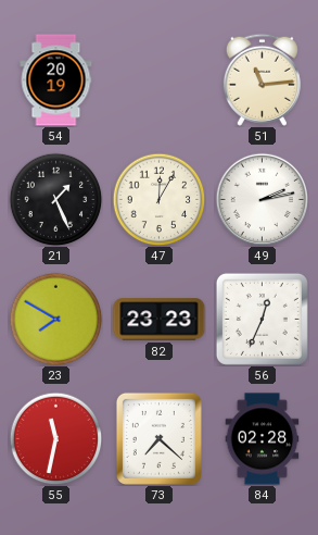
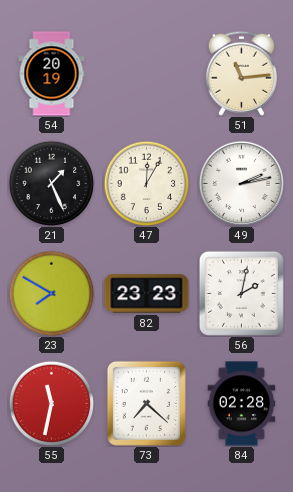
56: 12:34 -> 2:02 (241, 293)
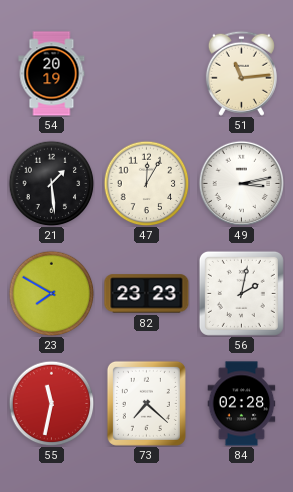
21: 1:26 -> 1:29 (51, 183)
49: 2:13 -> 3:13 (241, 183)
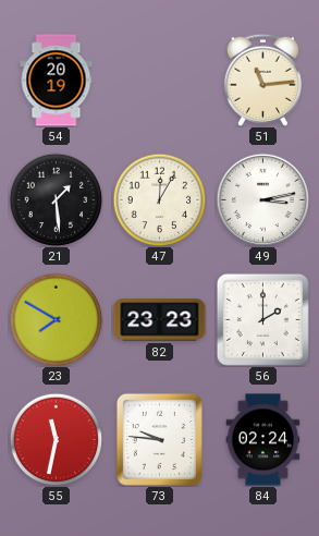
56: 2:02 -> 2:00 (262, 319)
73: 7:22 -> 9:46 (159, 439)
84: 02:28 -> 02:24 (263, 440)
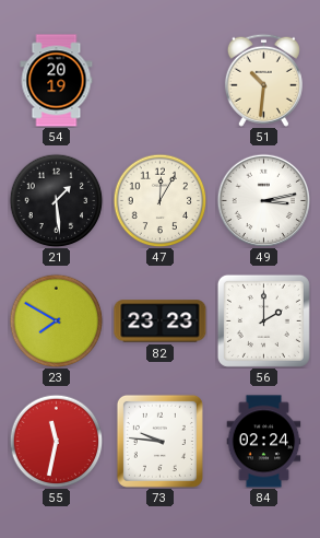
51: 11:14 -> 10:31 (263, 80)
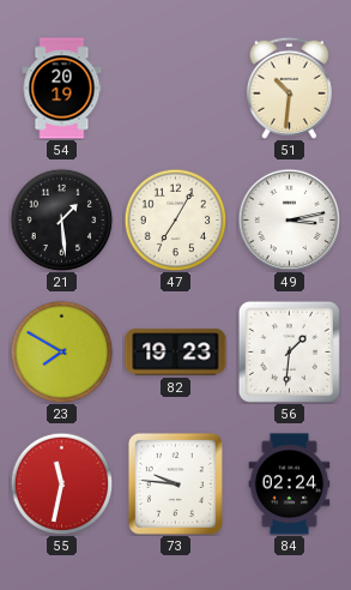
47: 12:05 -> 7:05 (175, 219)
82: 23:23 -> 19:23 (176, 353)
56: 2:00 -> 1:31 (289, 351)
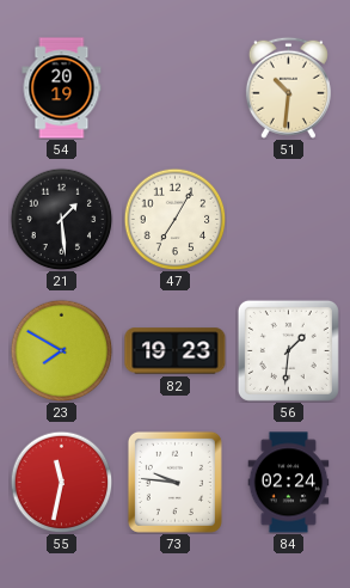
49: 3:13 -> none (289, 219)
